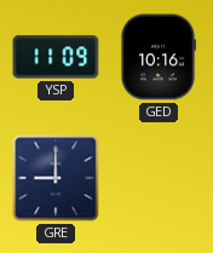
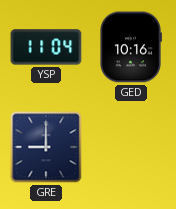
YSP: 11:09 -> 11:04 (46, 47)
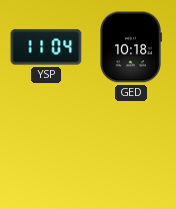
GED: 10:16 -> 10:18 (131, 47)
GRE: 9:00 -> none (46, 147)
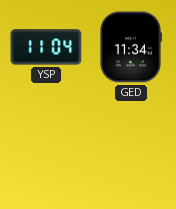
GED: 10:18 -> 11:34 (131, 47)
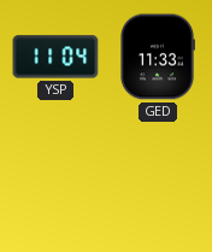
GED: 11:34 -> 11:33 (158, 57)
